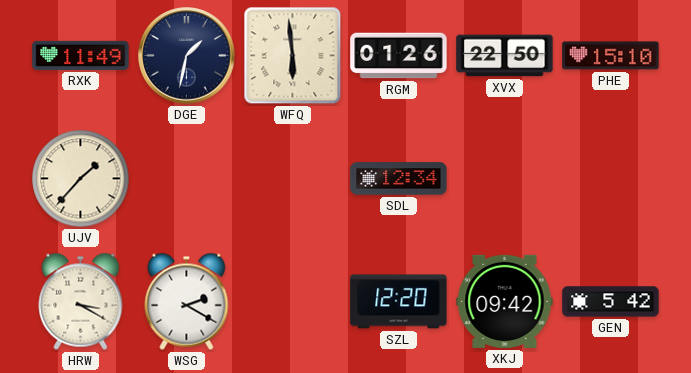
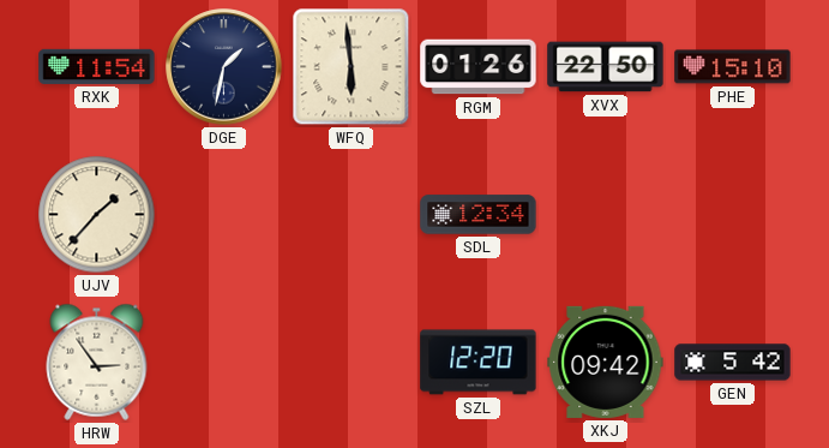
RXK: 11:49 -> 11:54 (97, 66)
HRW: 3:20 -> 2:54 (97, 362)
WSG: 2:20 -> none (187, 301)
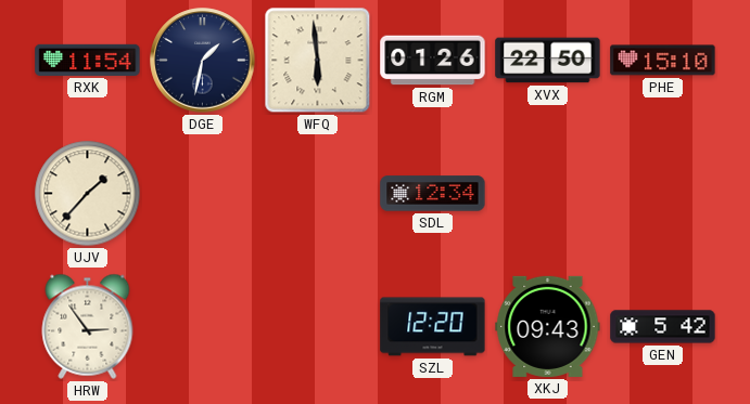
XKJ: 09:42 -> 09:43 (548, 326)
